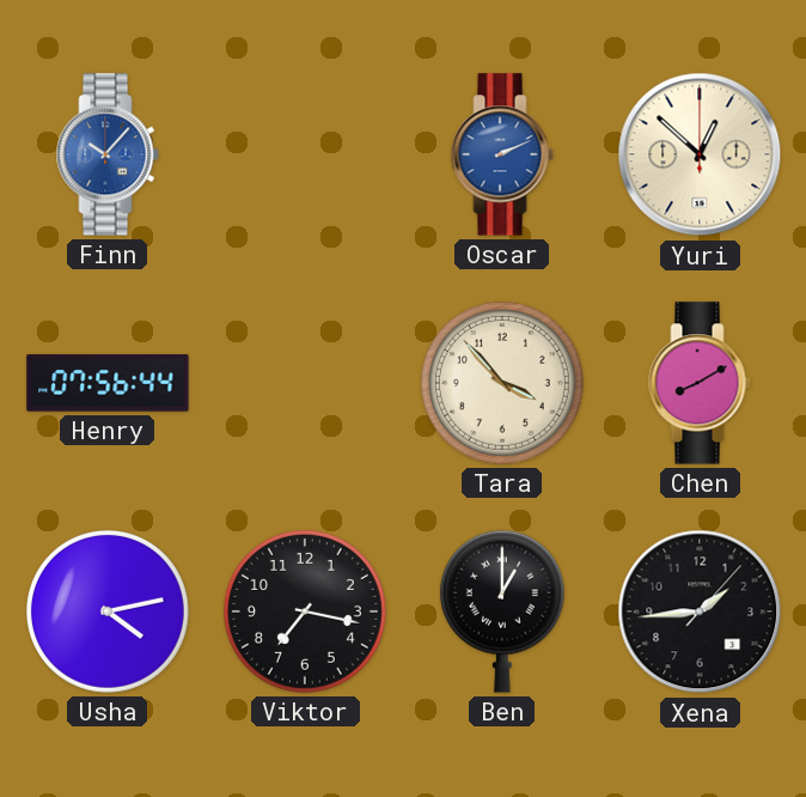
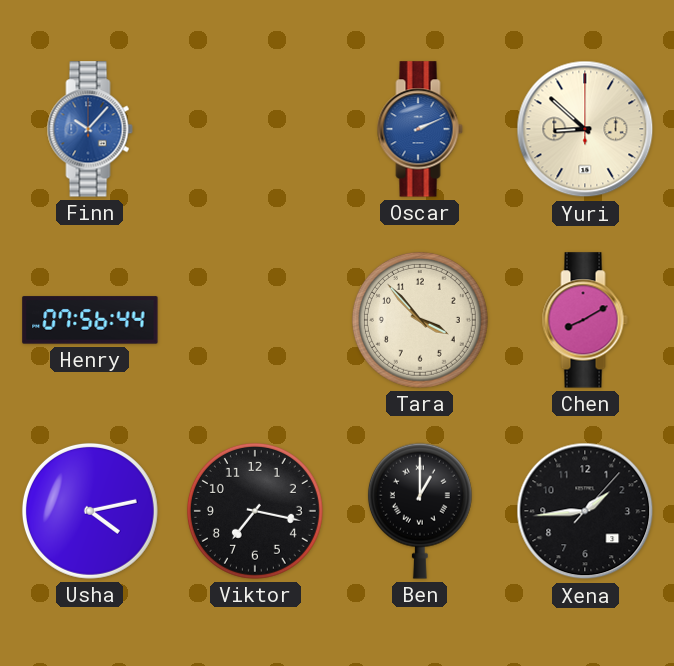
Yuri: 12:52 -> 8:52 (585, 129)
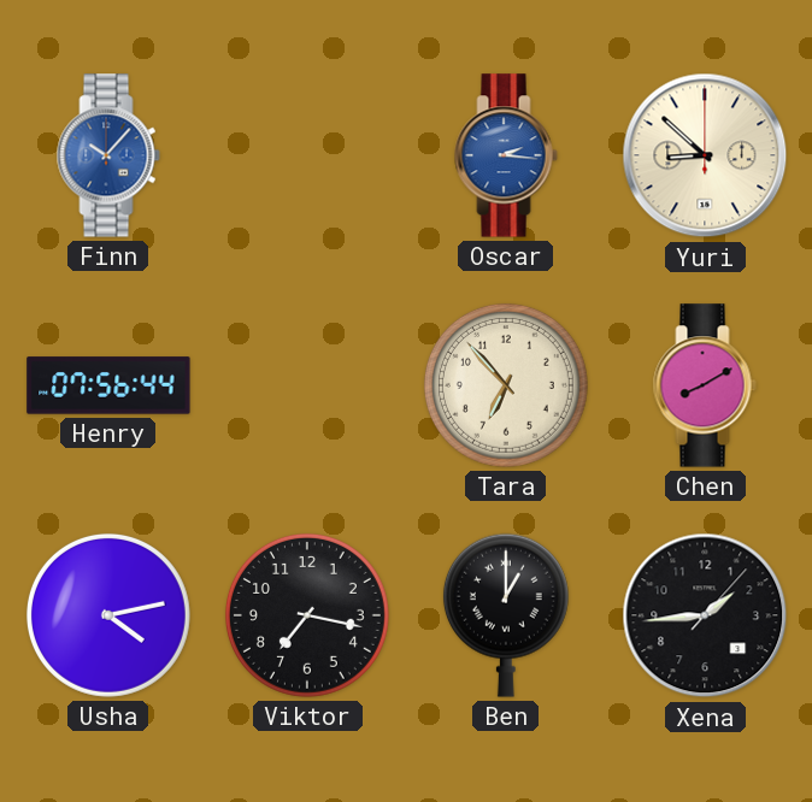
Oscar: 2:11 -> 2:16 (506, 155)
Tara: 3:53 -> 6:53 (506, 385)
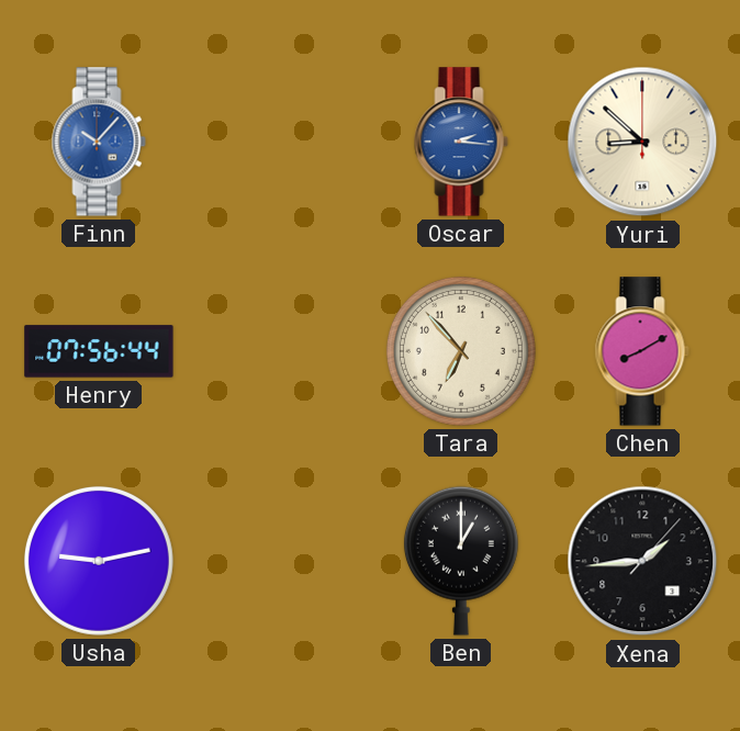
Usha: 4:13 -> 9:13 (99, 561)
Viktor: 7:17 -> none (307, 615)
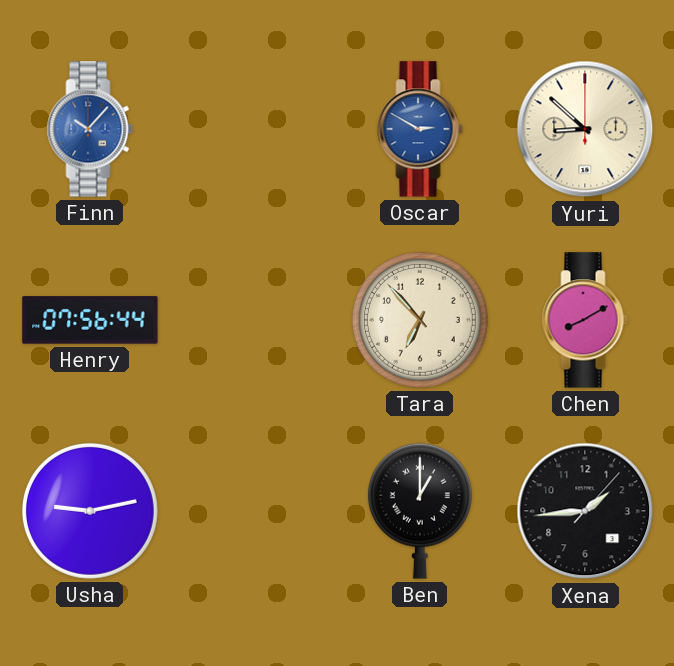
Oscar: 2:16 -> 2:50 (420, 129)
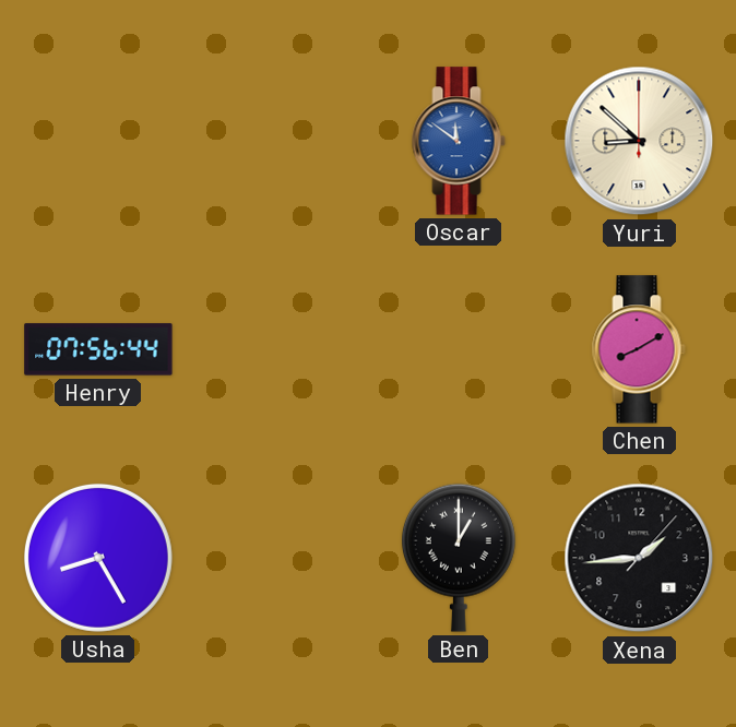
Finn: 10:07 -> none (90, 129)
Oscar: 2:50 -> 11:51 (459, 141)
Tara: 6:53 -> none (420, 320)
Usha: 9:13 -> 8:25 (98, 558)
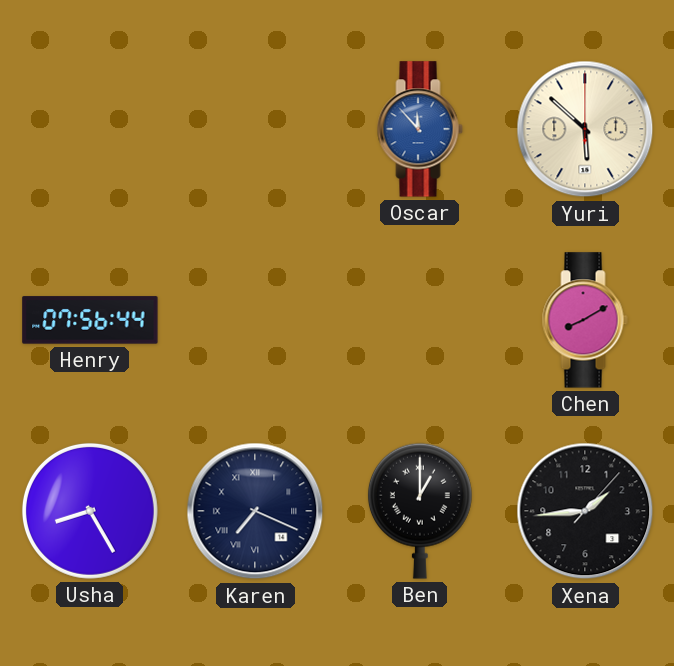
Oscar: 11:51 -> 11:53 (420, 129)
Yuri: 8:52 -> 5:52 (585, 129)
Karen: none -> 7:19 (255, 511)
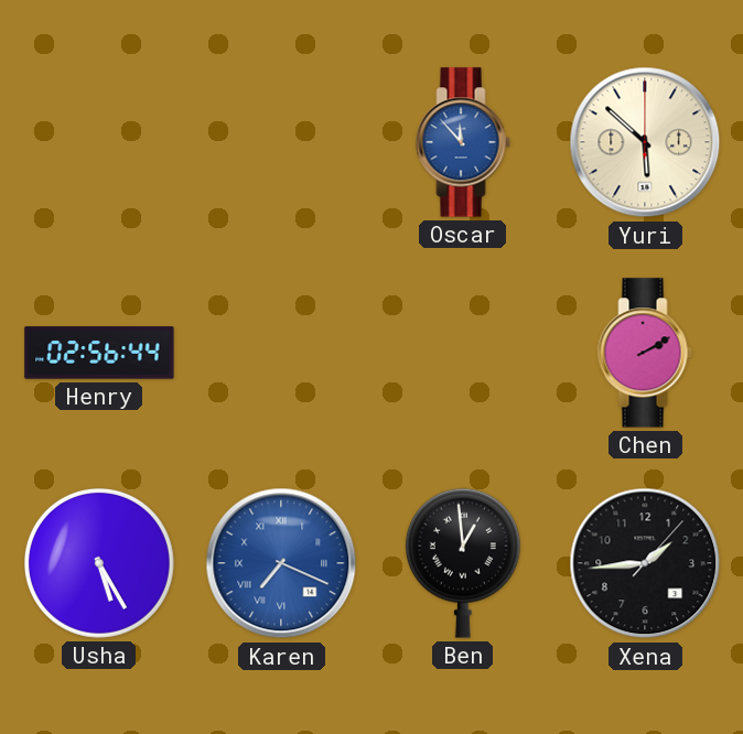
Henry: 07:56 -> 02:56 (99, 353)
Chen: 8:10 -> 2:10 (645, 353)
Usha: 8:25 -> 5:25 (99, 563)
Karen dial: navy -> blue (281, 563)
Ben: 1:00 -> 12:59 (463, 563)
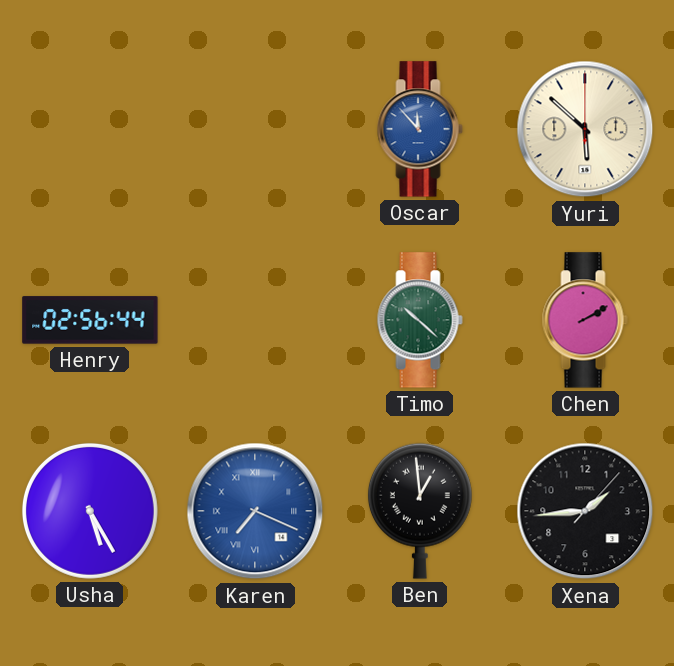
Timo: none -> 10:22 (420, 320)
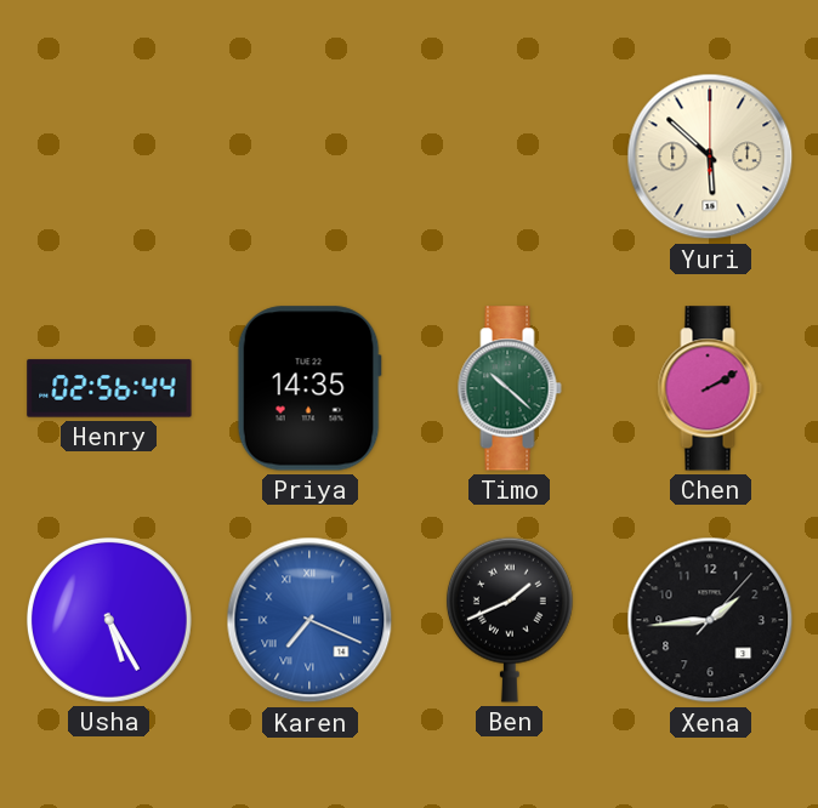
Oscar: 11:53 -> none (420, 129)
Priya: none -> 14:35 (309, 388)
Ben: 12:59 -> 1:41 (510, 620)
